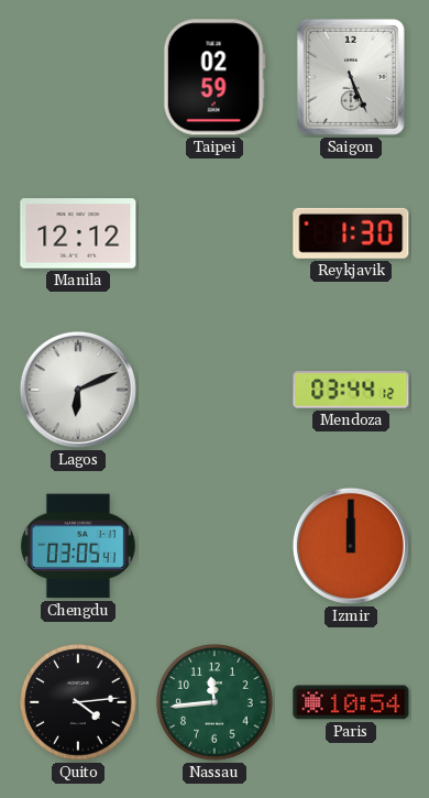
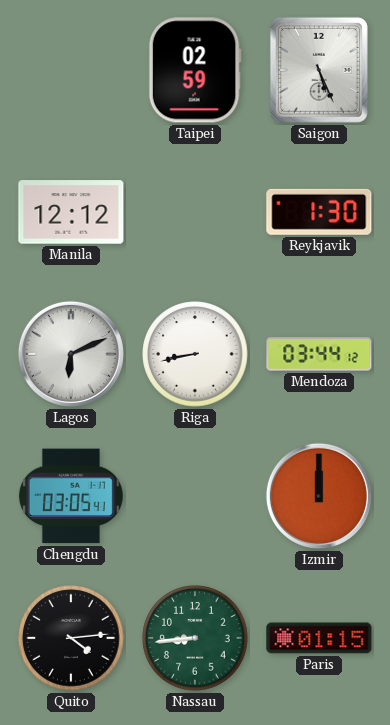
Riga: none -> 8:43 (195, 354)
Nassau: 11:44 -> 8:44 (195, 638)
Paris: 10:54 -> 01:15 (319, 638)
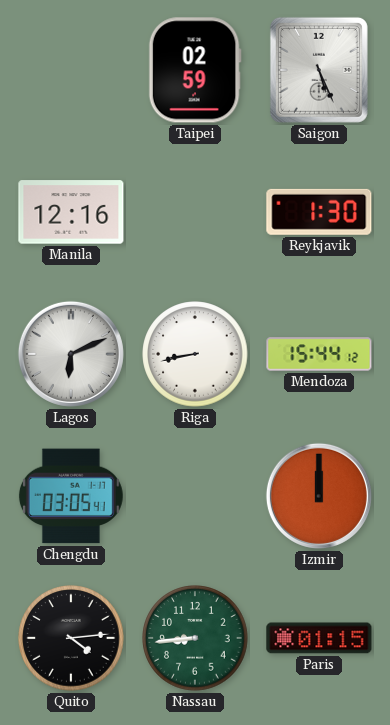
Manila: 12:12 -> 12:16 (71, 212)
Mendoza: 03:44 -> 15:44 (319, 354)
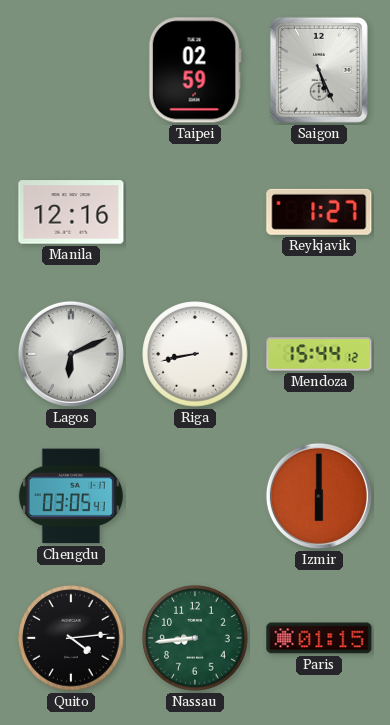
Reykjavik: 1:30 -> 1:27 (319, 212)
Izmir: 12:00 -> 6:00 (319, 496)
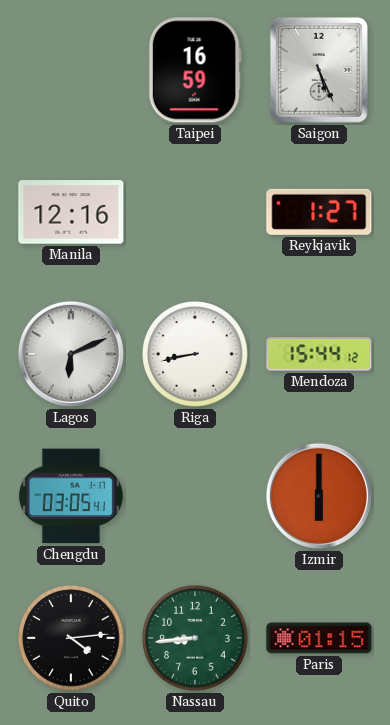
Taipei: 02:59 -> 16:59 (195, 70)
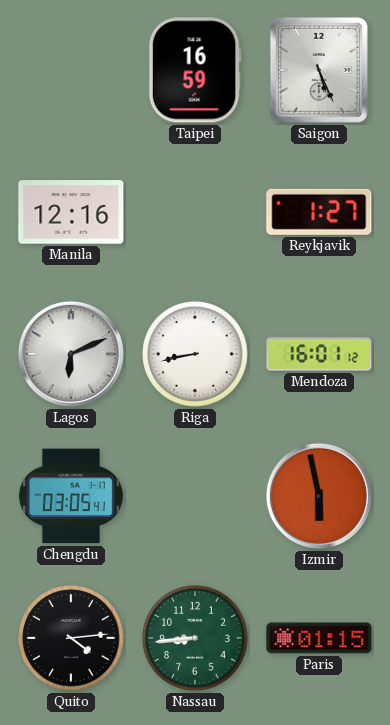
Mendoza: 15:44 -> 16:01 (319, 354)
Izmir: 6:00 -> 5:58 (319, 496)
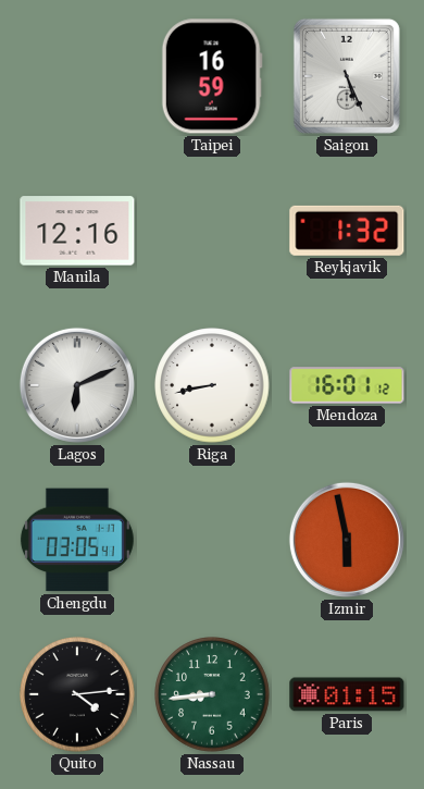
Reykjavik: 1:27 -> 1:32 (347, 231)
